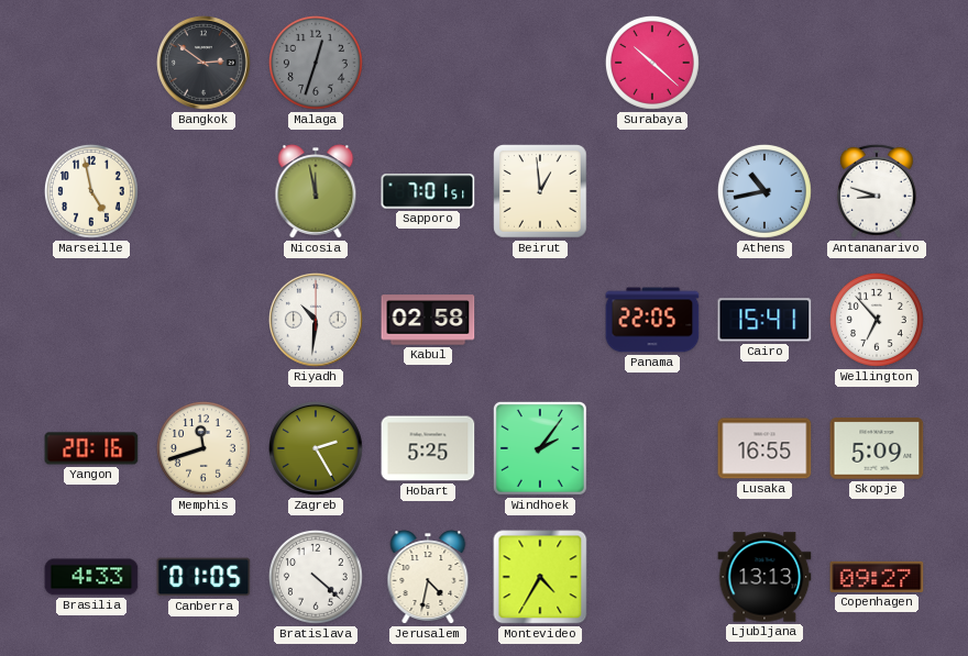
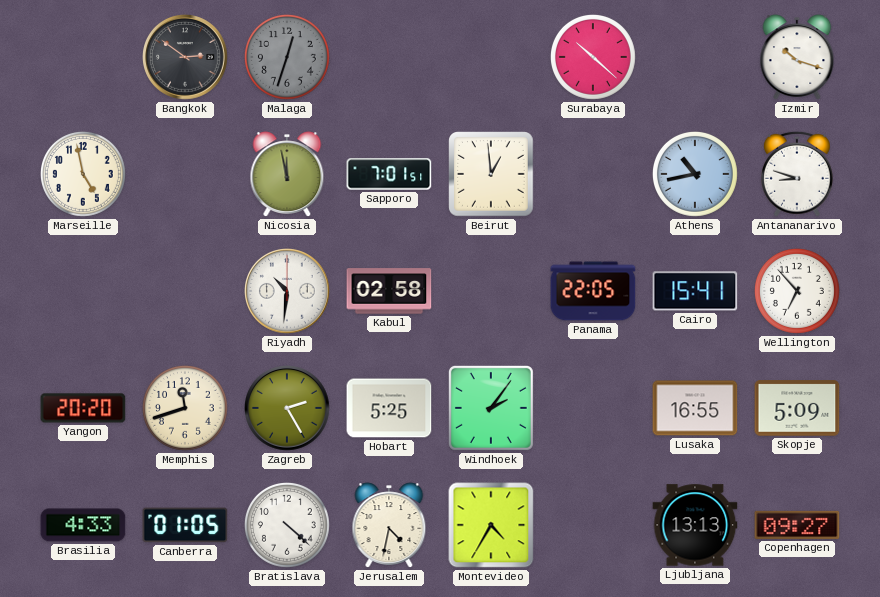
Izmir: none -> 10:18 (797, 57)
Yangon: 20:16 -> 20:20 (83, 408)
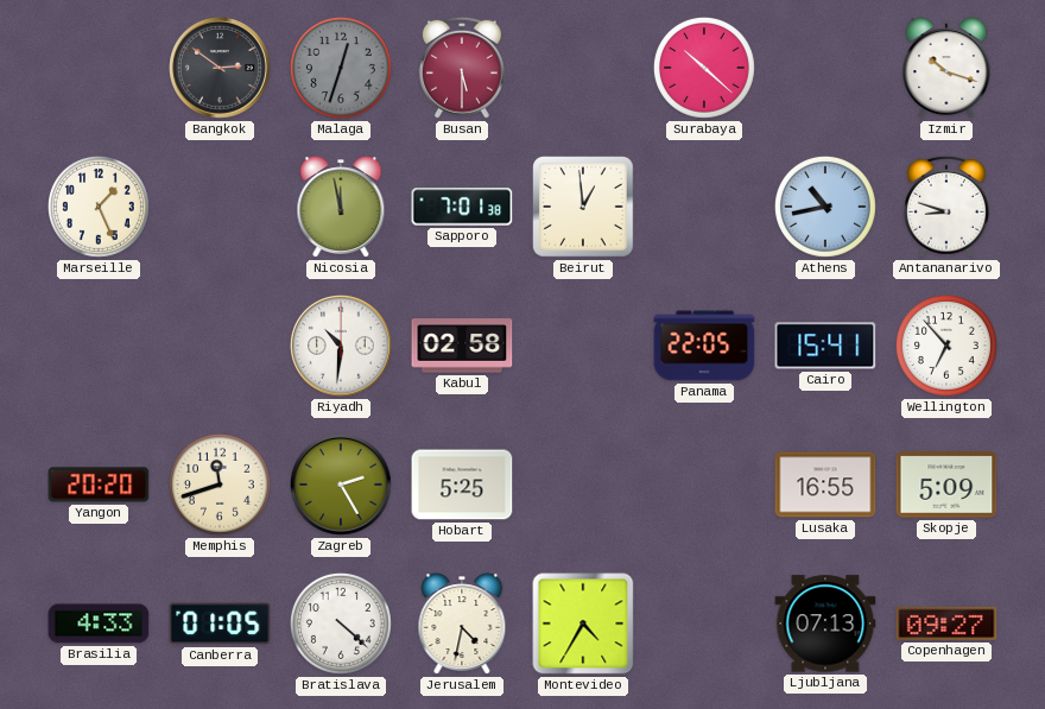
Busan: none -> 5:30 (462, 68)
Marseille: 4:58 -> 1:26 (99, 207)
Sapporo: 7:01:51 -> 7:01:38 (462, 207)
Windhoek: 2:06 -> none (491, 408)
Ljubljana: 13:13 -> 07:13 (825, 623)
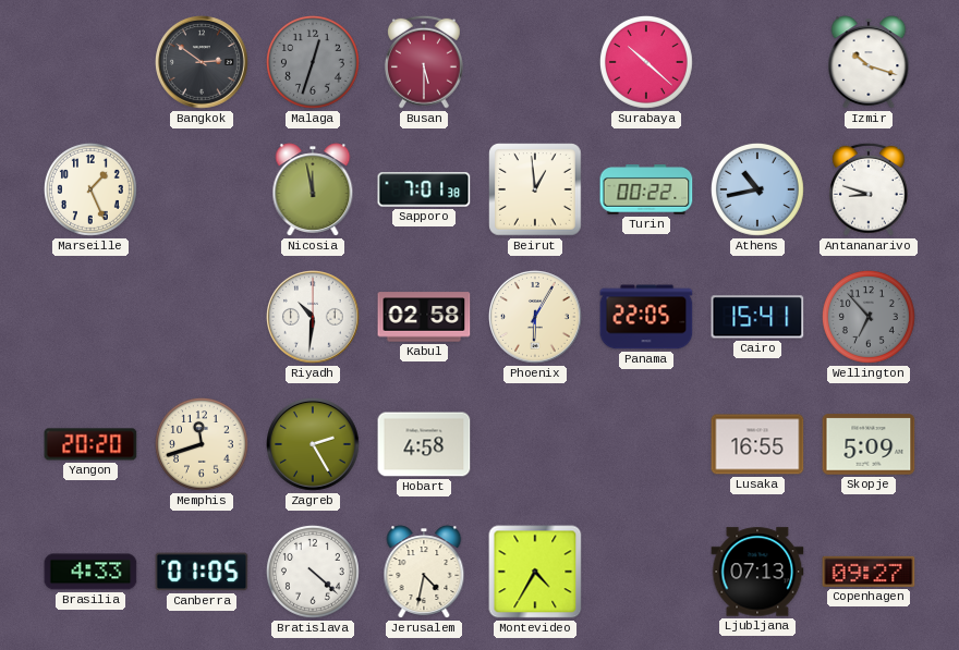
Turin: none -> 00:22 (646, 189)
Phoenix: none -> 6:05 (536, 318)
Wellington dial: white -> grey (869, 317)
Hobart: 5:25 -> 4:58 (424, 444)
